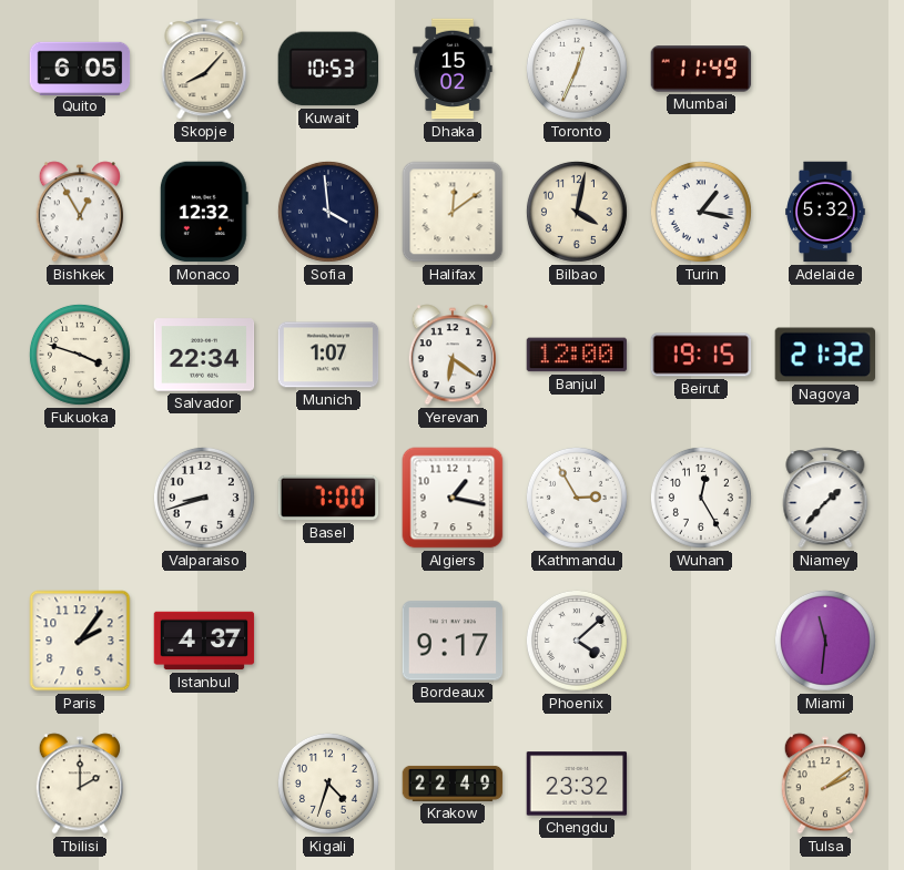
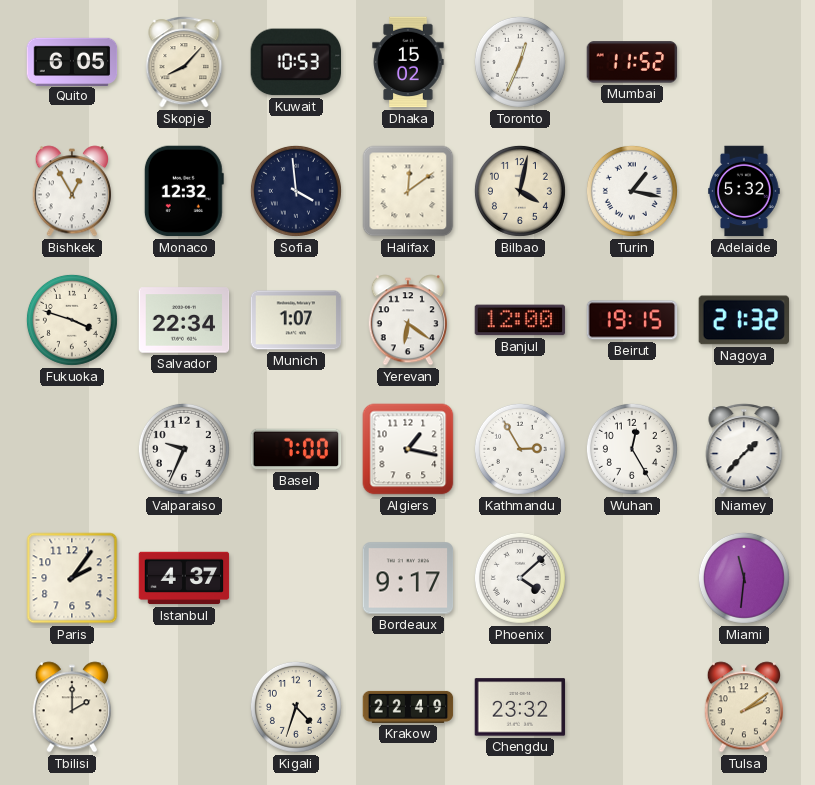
Mumbai: 11:49 -> 11:52 (632, 62)
Valparaiso: 8:42 -> 9:34 (184, 449)
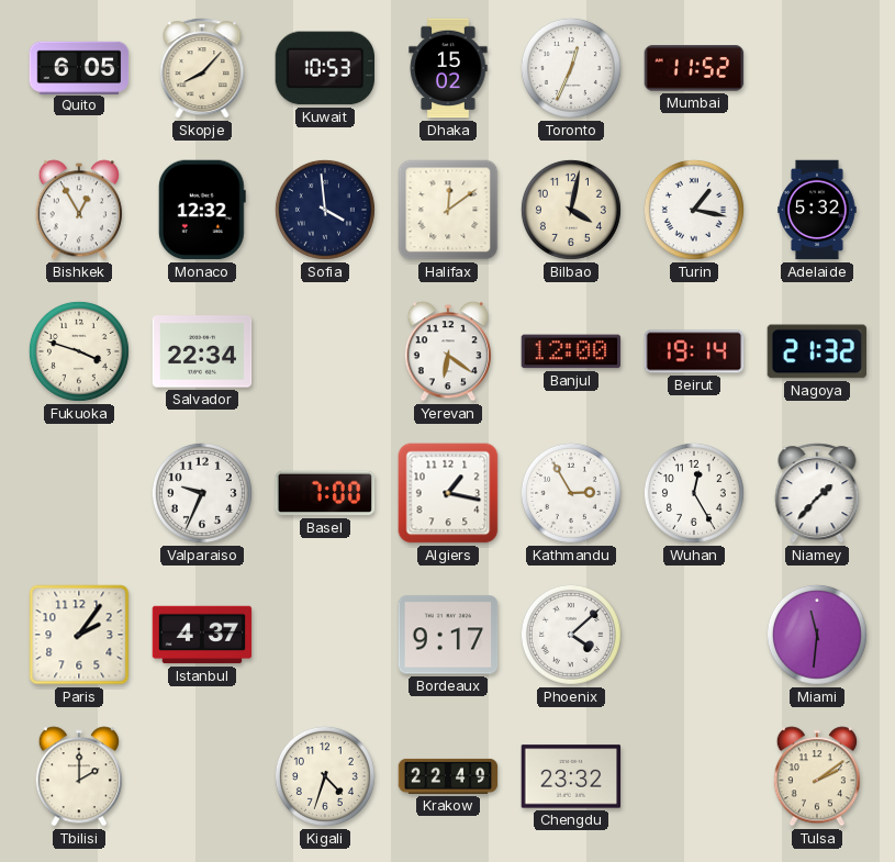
Munich: 1:07 -> none (296, 320)
Beirut: 19:15 -> 19:14 (694, 351)
